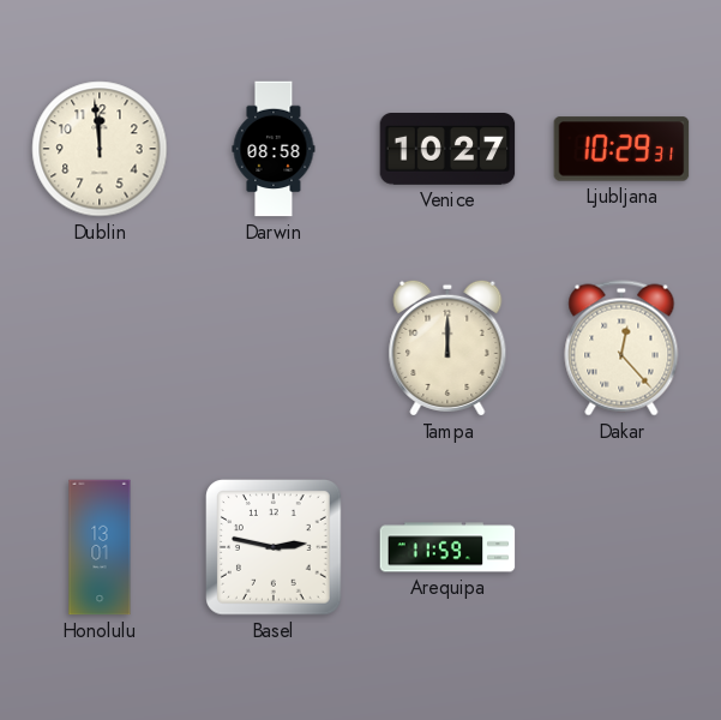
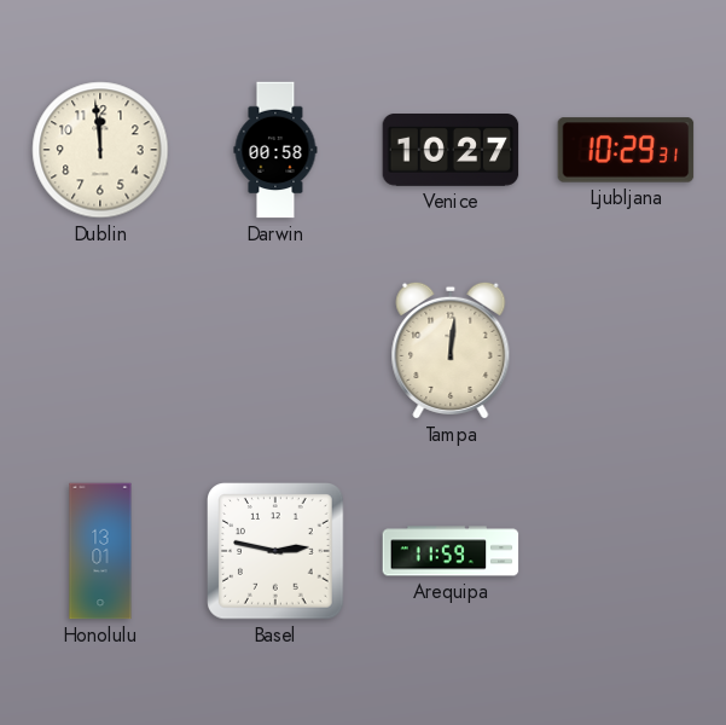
Darwin: 08:58 -> 00:58 (275, 150)
Tampa: 12:00 -> 12:01 (451, 350)
Dakar: 12:23 -> none (621, 348)
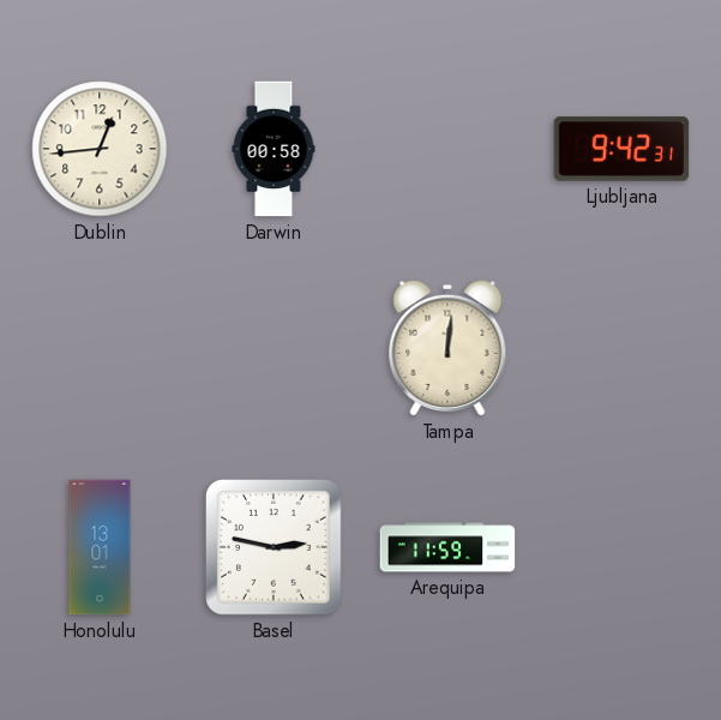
Dublin: 11:59 -> 12:44 (100, 149)
Venice: 10:27 -> none (451, 151)
Ljubljana: 10:29 -> 9:42 (621, 149)
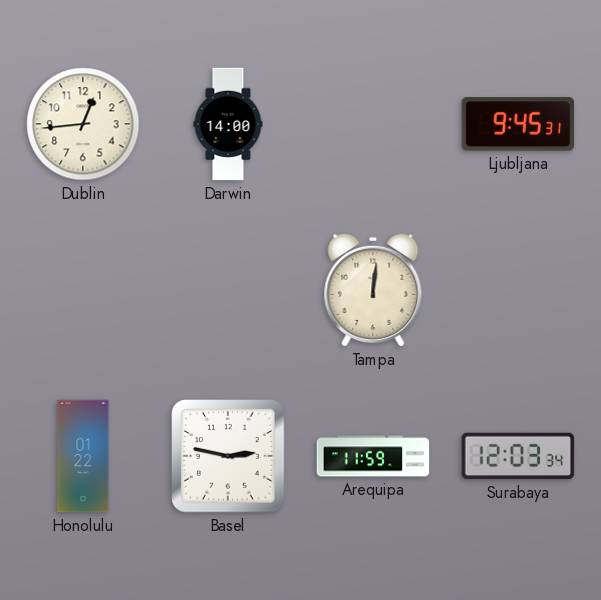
Darwin: 00:58 -> 14:00 (228, 124)
Ljubljana: 9:42 -> 9:45 (518, 124)
Honolulu: 13:01 -> 01:22 (83, 456)
Surabaya: none -> 12:03 (518, 456)
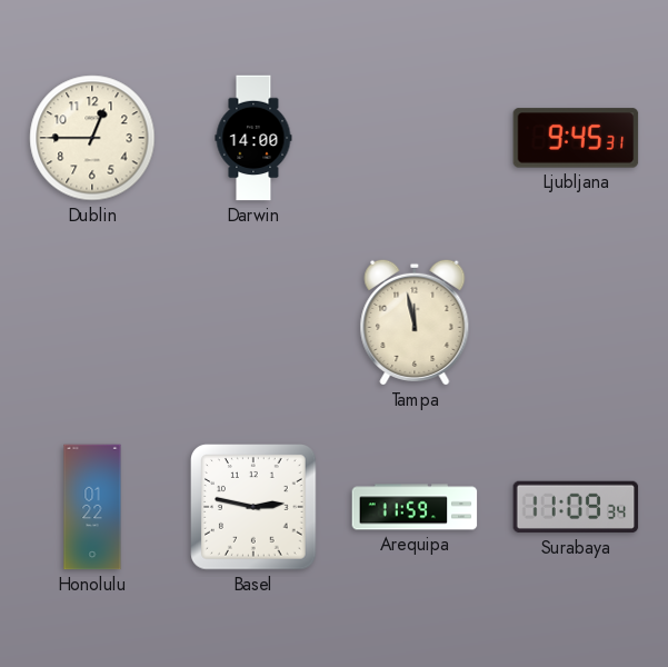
Dublin: 12:44 -> 12:45 (92, 138)
Tampa: 12:01 -> 11:58 (415, 322)
Surabaya: 12:03 -> 11:09 (576, 507)
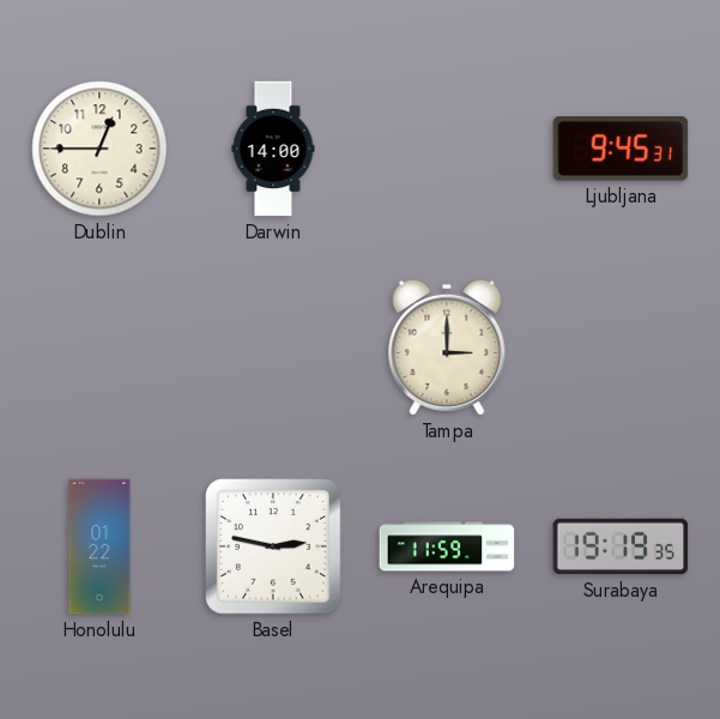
Tampa: 11:58 -> 3:00 (447, 348)
Surabaya: 11:09 -> 19:19 (621, 546)
